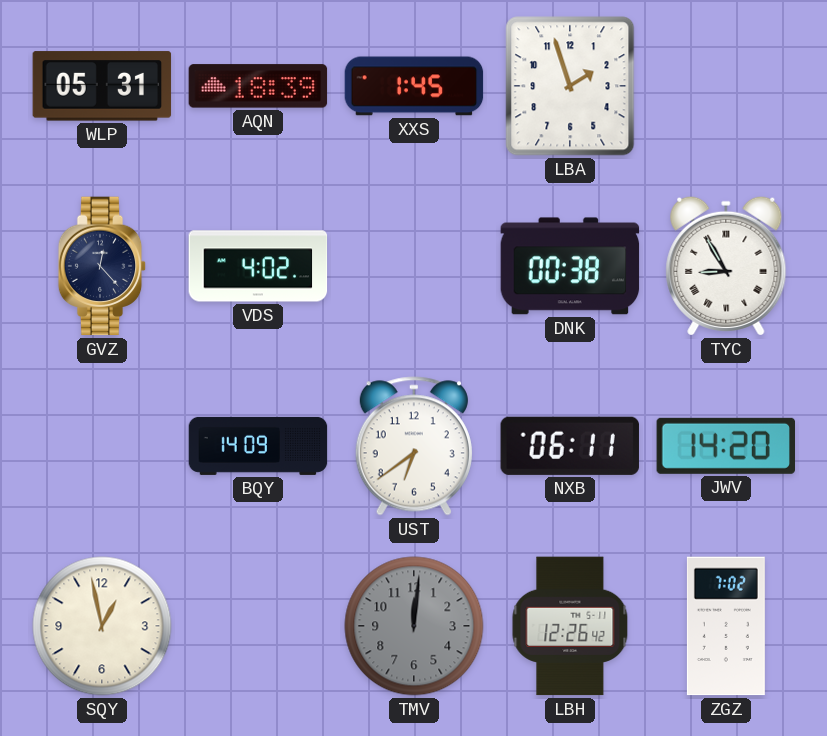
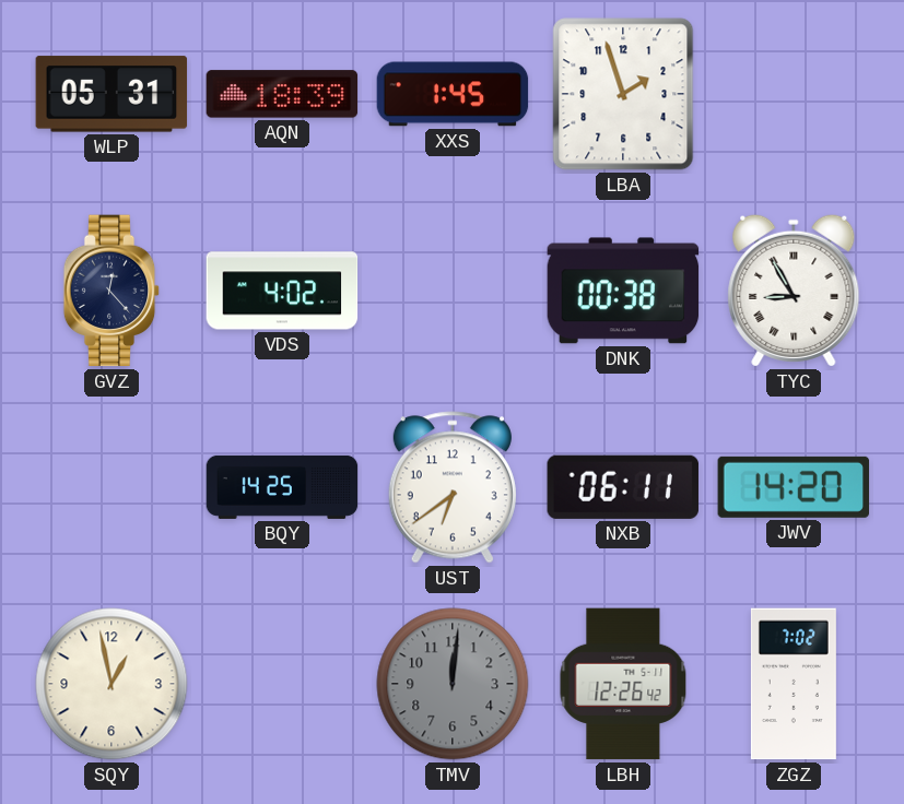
BQY: 14:09 -> 14:25 (282, 487)
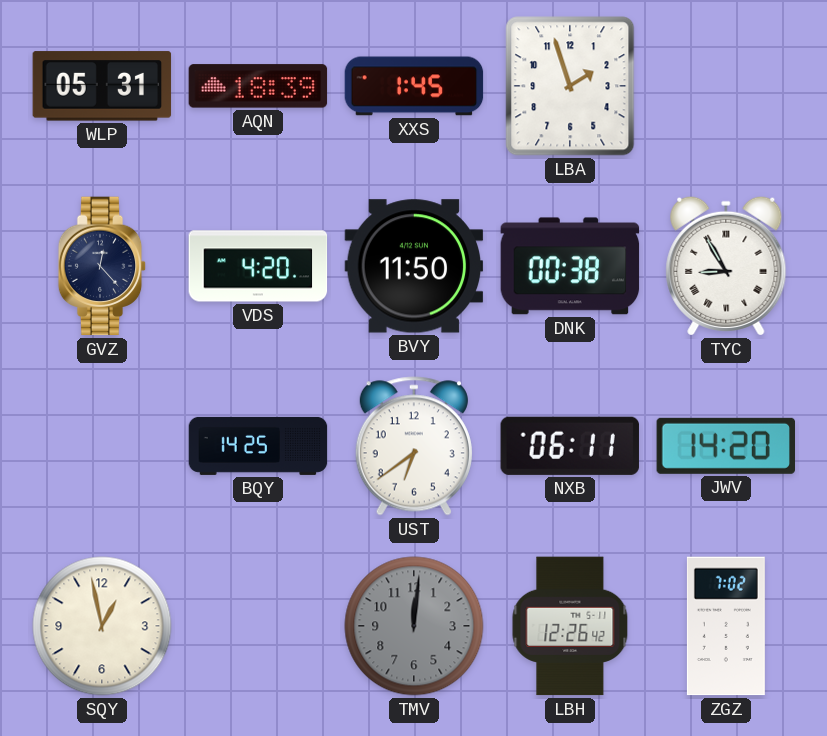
VDS: 4:02 -> 4:20 (258, 266)
BVY: none -> 11:50 (414, 266)
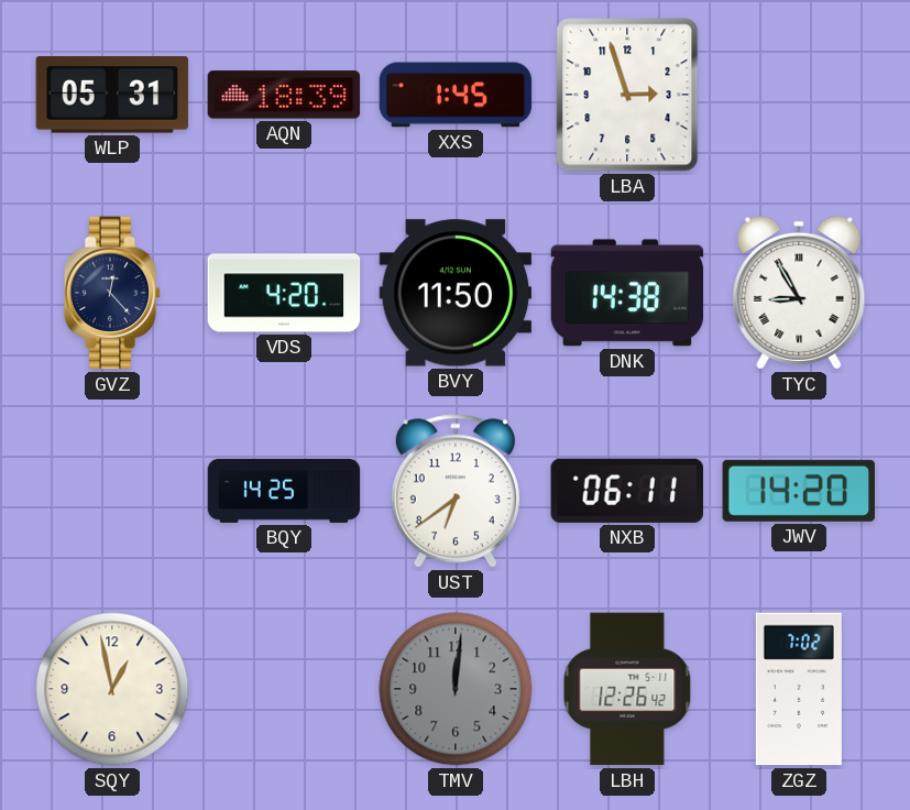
LBA: 1:57 -> 2:57 (627, 95)
DNK: 00:38 -> 14:38 (627, 293)
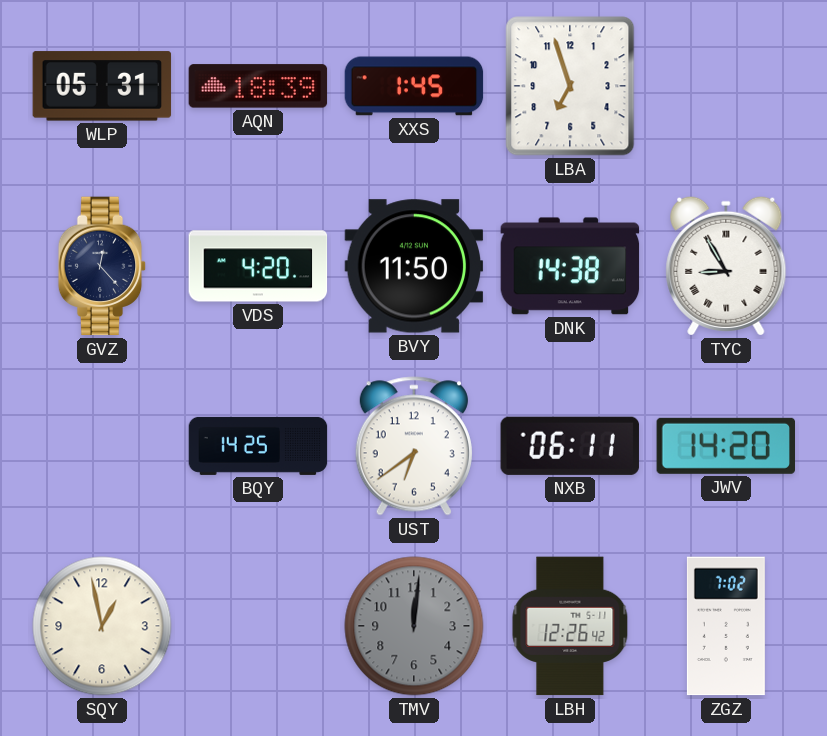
LBA: 2:57 -> 6:57 (570, 86)
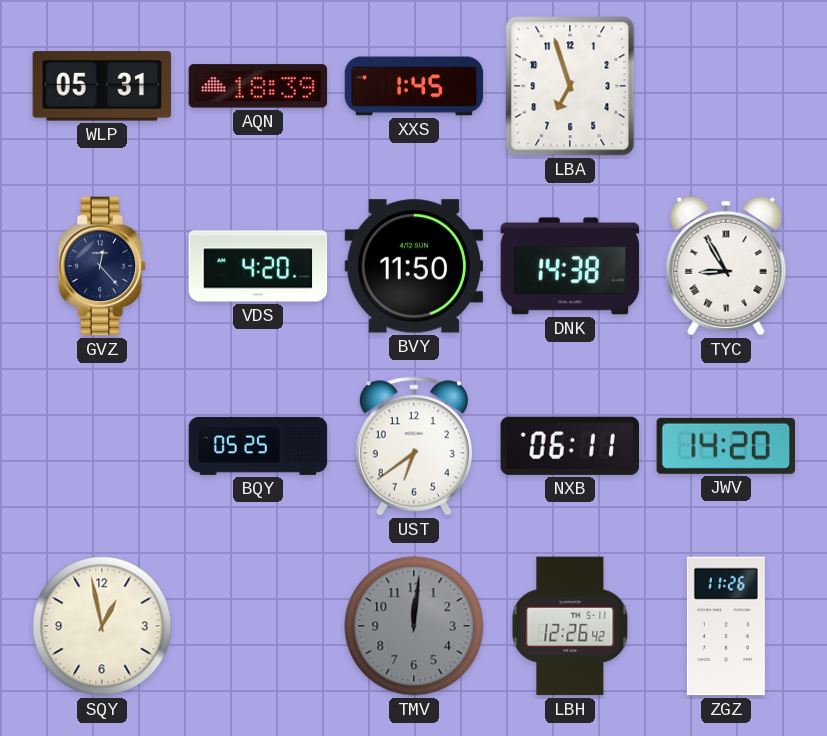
BQY: 14:25 -> 05:25 (258, 446)
ZGZ: 7:02 -> 11:26 (726, 626)
